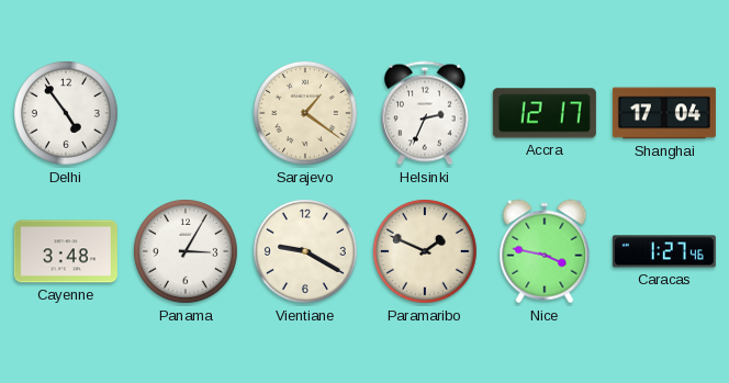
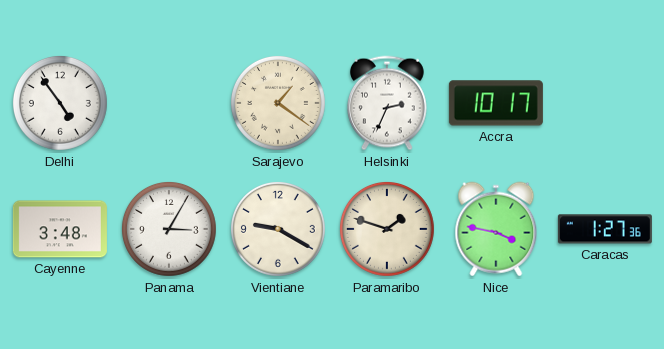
Accra: 12:17 -> 10:17 (496, 103)
Shanghai: 17:04 -> none (664, 113)
Paramaribo: 1:49 -> 1:48 (387, 229)
Caracas: 1:27:46 -> 1:27:36 (605, 229)
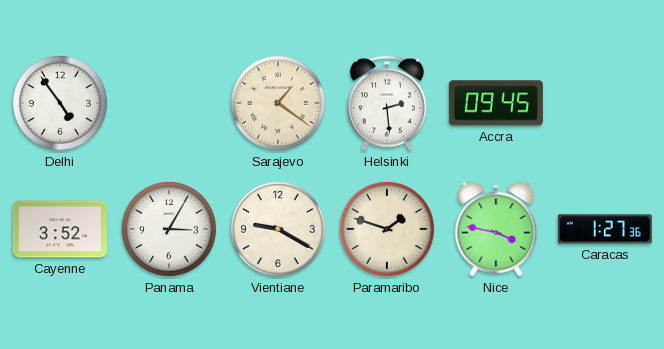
Helsinki: 2:34 -> 2:29 (387, 103)
Accra: 10:17 -> 09:45 (496, 103)
Cayenne: 3:48 -> 3:52 (60, 229)
